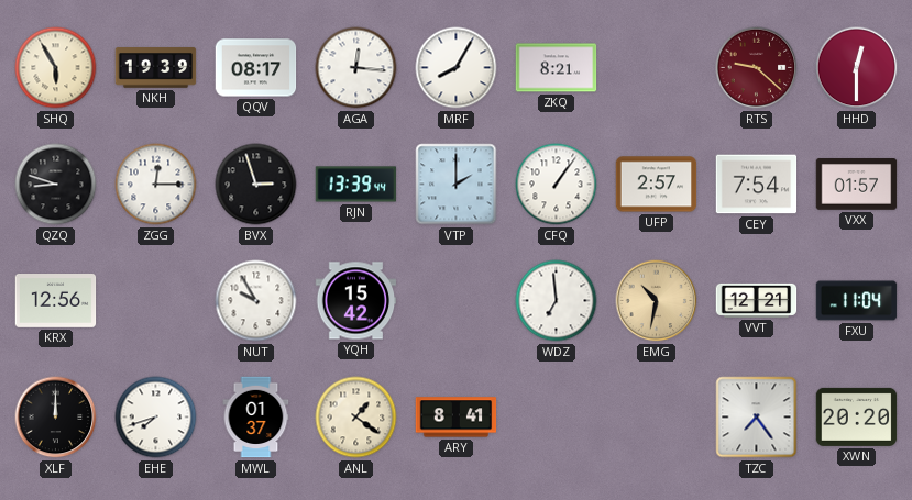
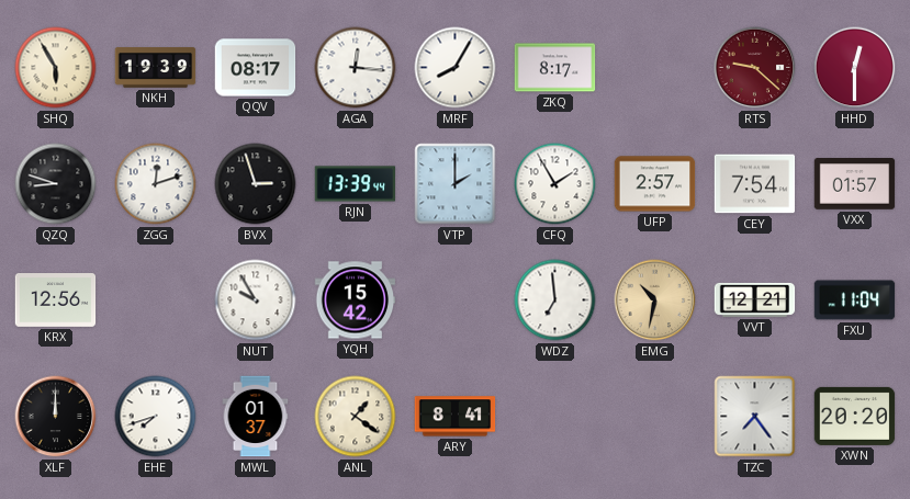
ZKQ: 8:21 -> 8:17 (555, 68)
ZGG: 12:15 -> 12:12 (156, 184)
CFQ: 1:06 -> 1:55 (555, 184)
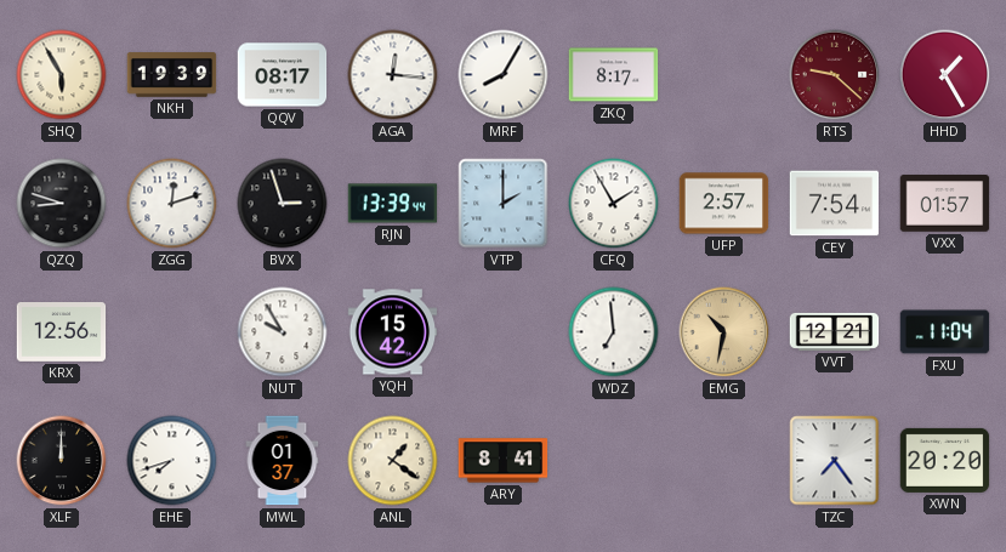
HHD: 12:30 -> 1:25 (945, 75)
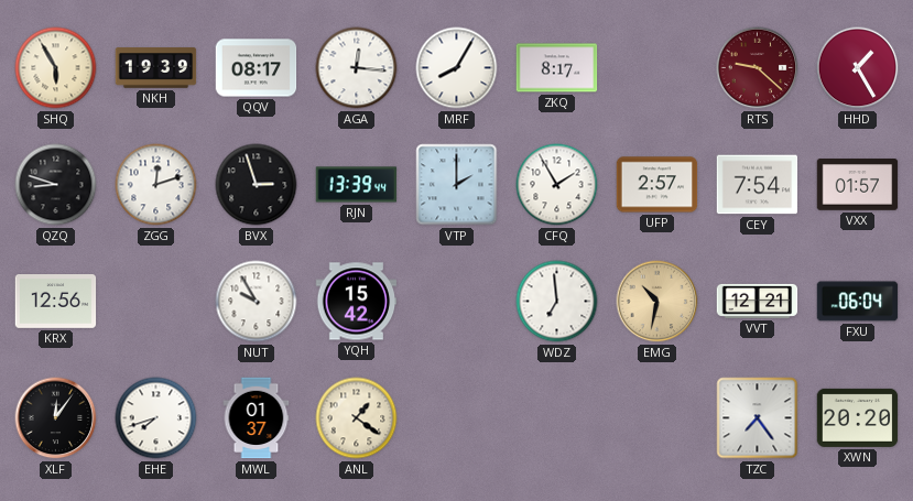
FXU: 11:04 -> 06:04 (858, 302)
XLF: 12:00 -> 12:06 (56, 418)
ARY: 8:41 -> none (504, 461)
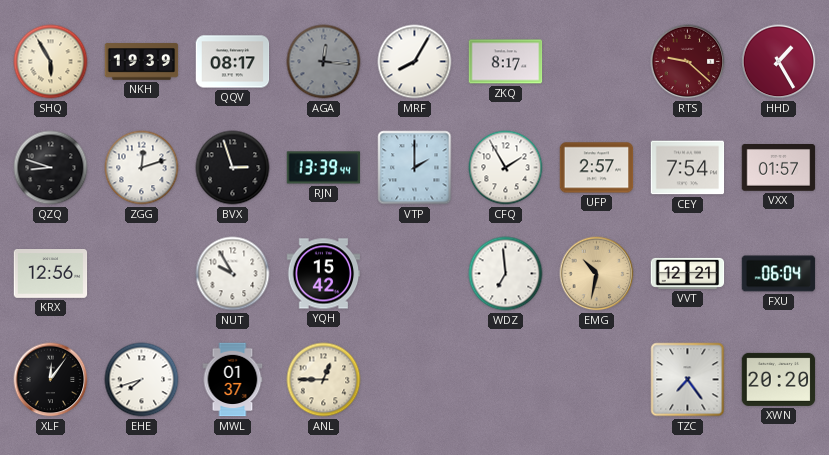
AGA dial: white -> grey (324, 62)
ANL: 1:21 -> 12:45 (324, 380)
